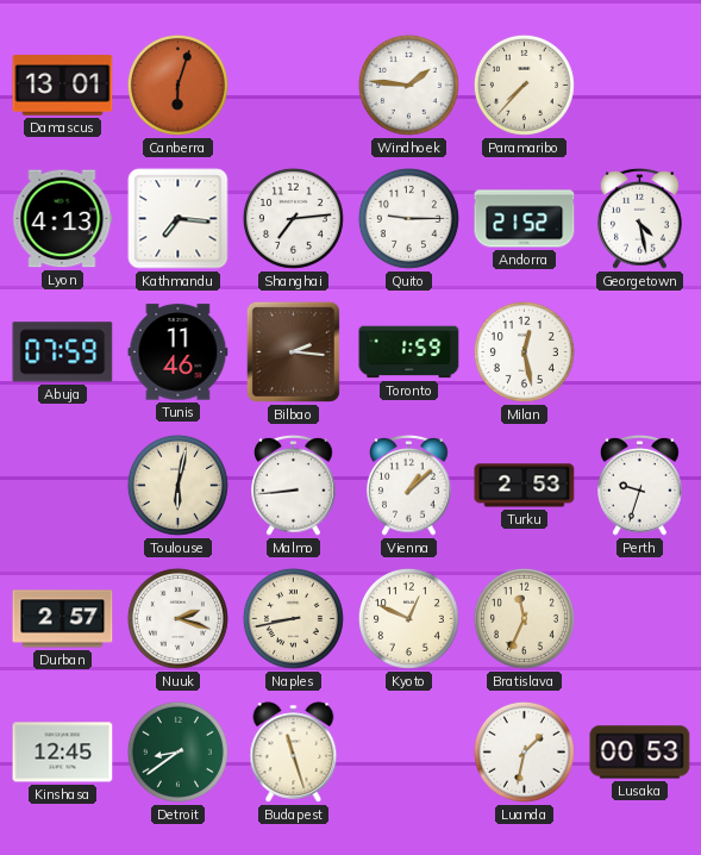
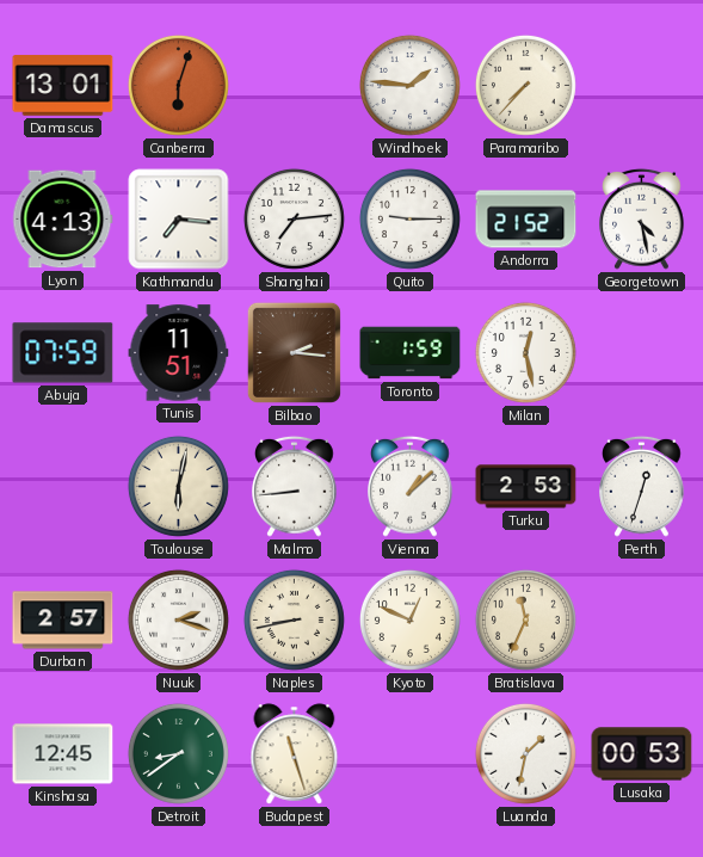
Tunis: 11:46 -> 11:51 (179, 353)
Perth: 9:33 -> 12:33 (642, 486)
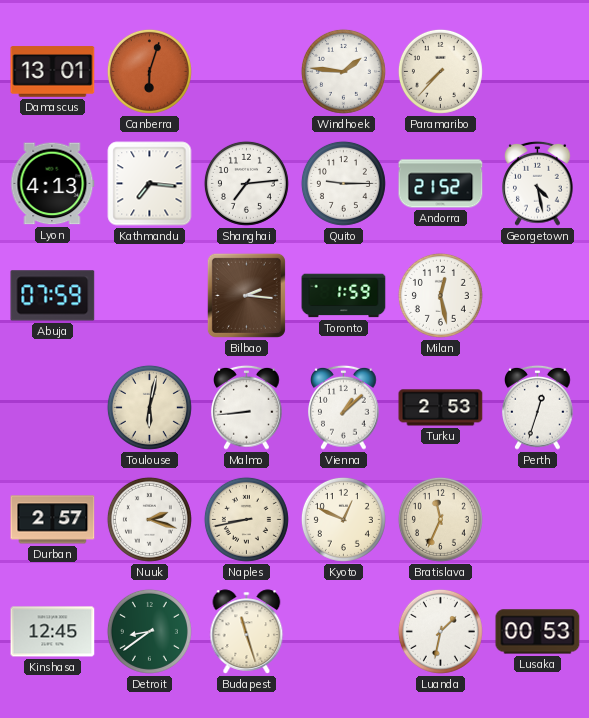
Tunis: 11:51 -> none (179, 353)
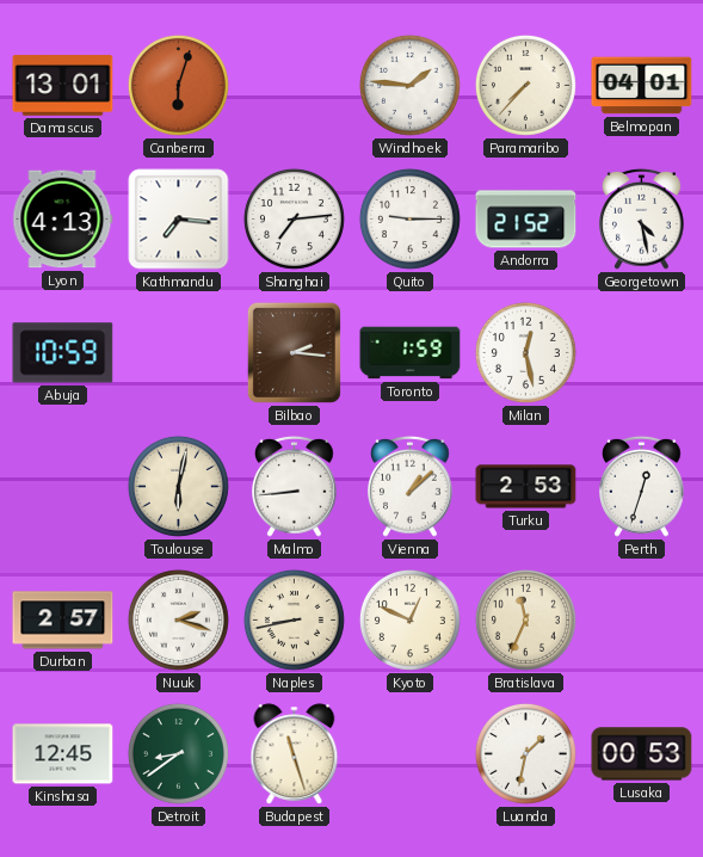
Belmopan: none -> 04:01 (642, 86)
Abuja: 07:59 -> 10:59 (63, 353)
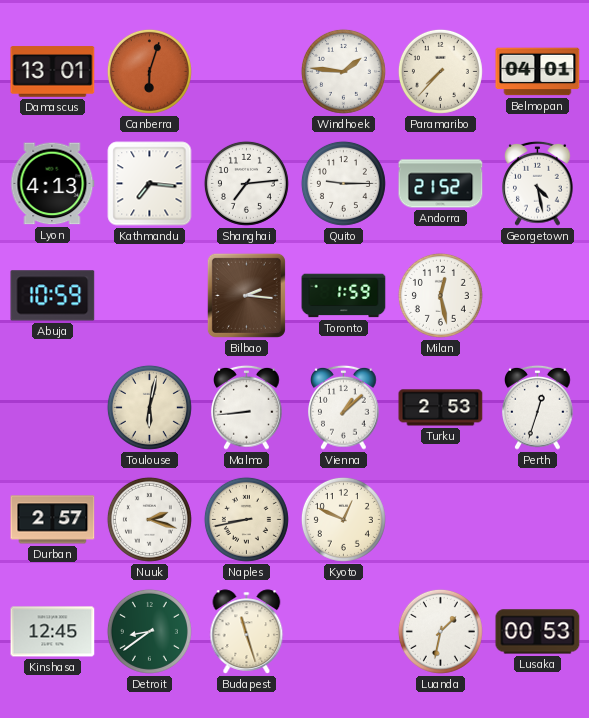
Bratislava: 11:34 -> none (525, 619)
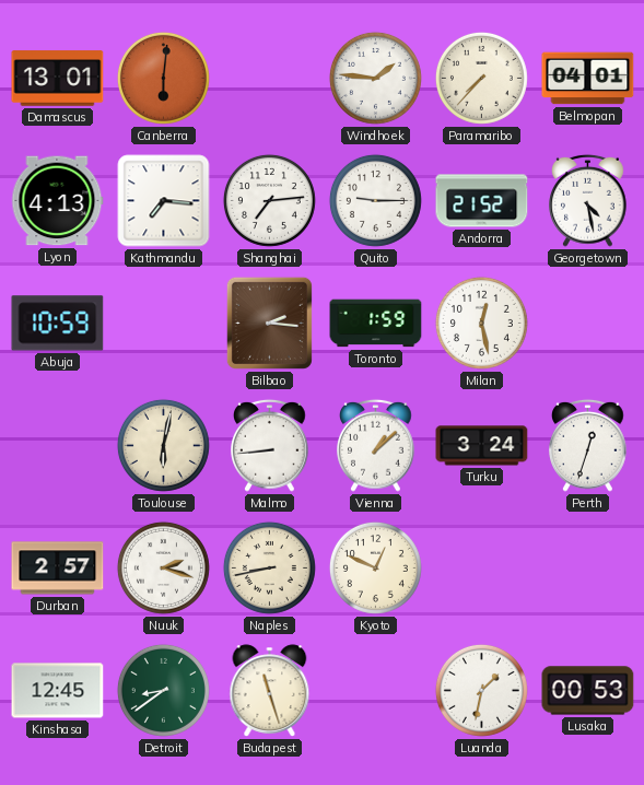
Canberra: 6:03 -> 6:01 (163, 78)
Turku: 2:53 -> 3:24 (482, 446)
